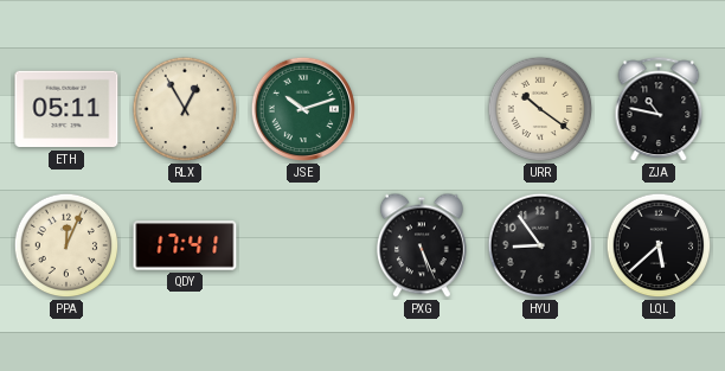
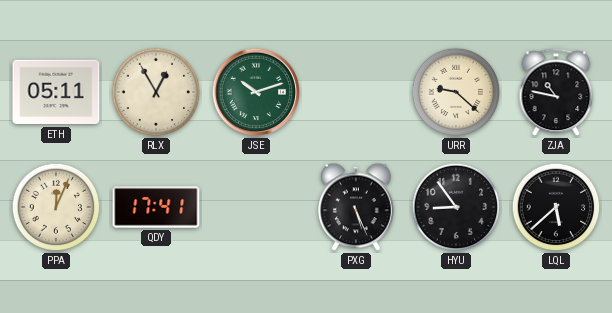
URR: 10:21 -> 9:22 (456, 92)
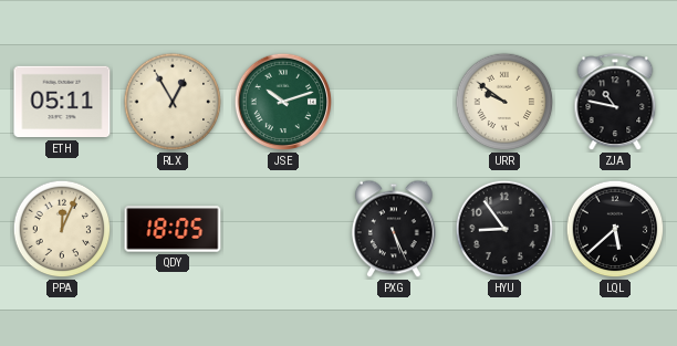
URR: 9:22 -> 9:51 (504, 102)
QDY: 17:41 -> 18:05 (173, 229)
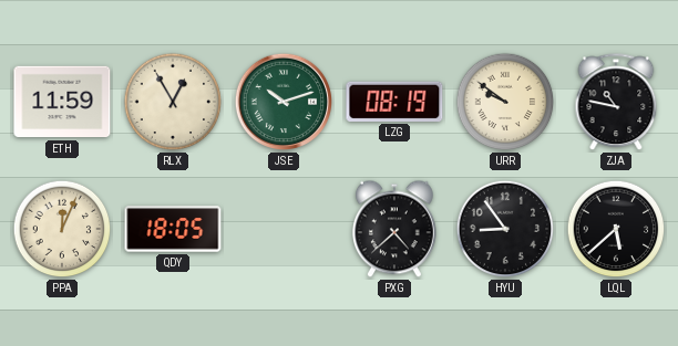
ETH: 05:11 -> 11:59 (62, 102)
LZG: none -> 08:19 (394, 102)
PXG: 5:26 -> 4:38 (394, 229)
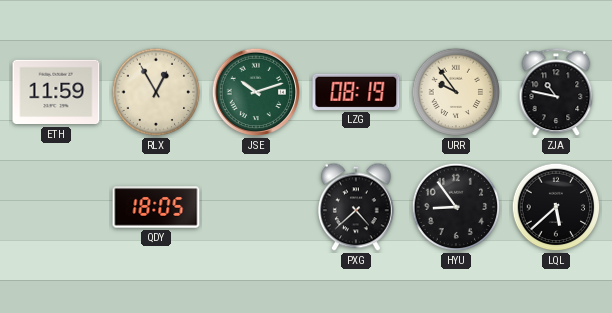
URR: 9:51 -> 9:54 (456, 92)
PPA: 12:04 -> none (62, 229)
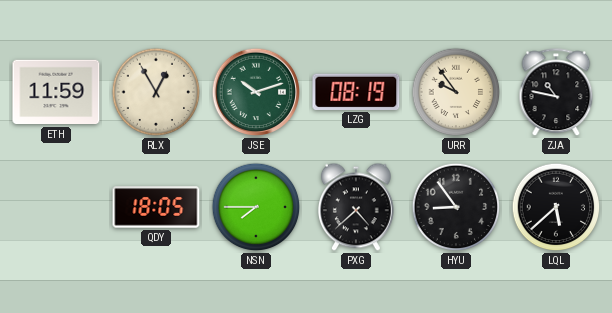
NSN: none -> 7:45 (256, 207)
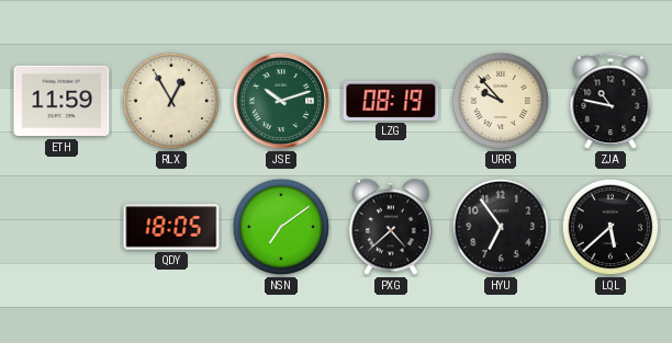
URR: 9:54 -> 9:53 (501, 101)
NSN: 7:45 -> 7:09 (281, 227)
HYU: 8:54 -> 6:54 (501, 227)
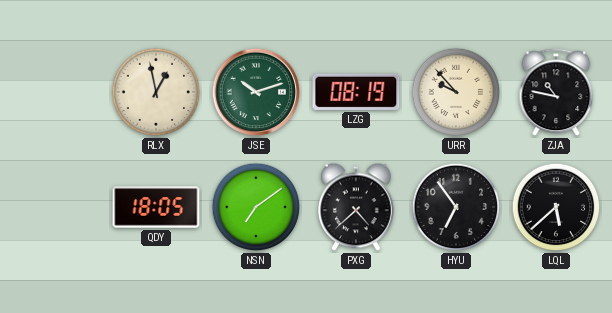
ETH: 11:59 -> none (61, 101)
RLX: 12:55 -> 12:58 (156, 92)
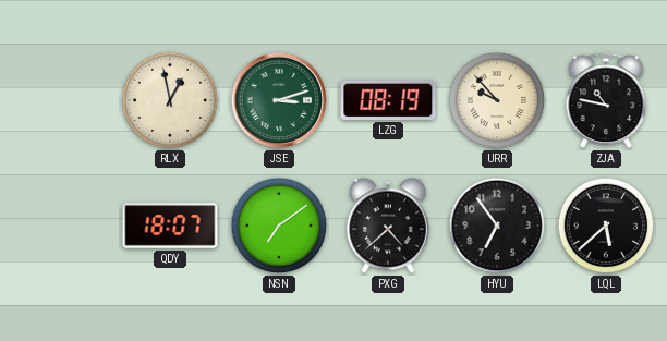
JSE: 10:12 -> 3:12 (279, 100)
QDY: 18:05 -> 18:07 (170, 226)
